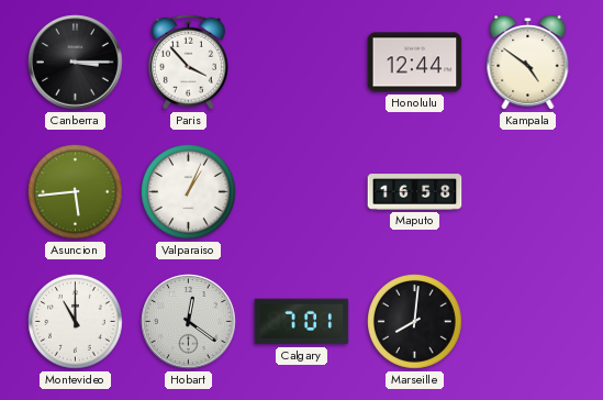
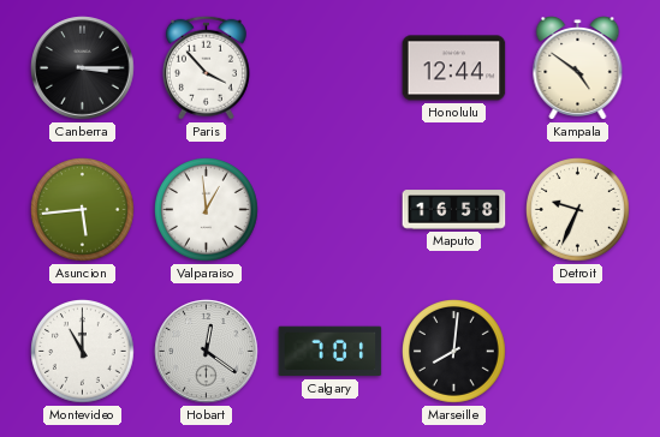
Valparaiso: 1:04 -> 12:59 (207, 210)
Detroit: none -> 9:34 (578, 210)
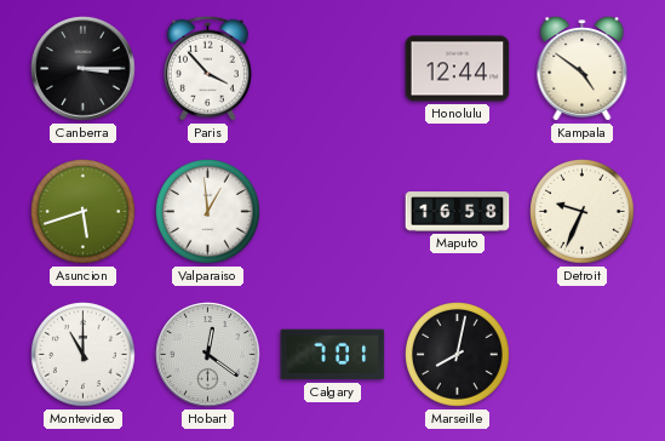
Asuncion: 5:44 -> 5:42 (84, 212)
Marseille: 8:01 -> 8:02 (458, 355)
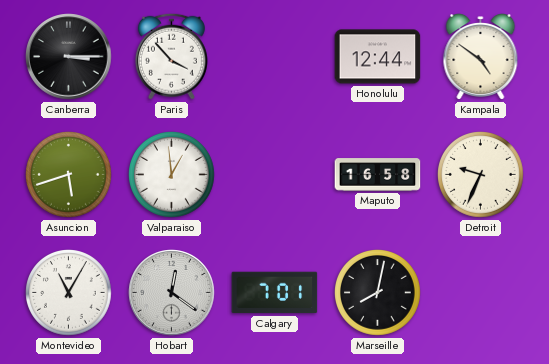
Montevideo: 11:00 -> 11:05 (69, 293)
